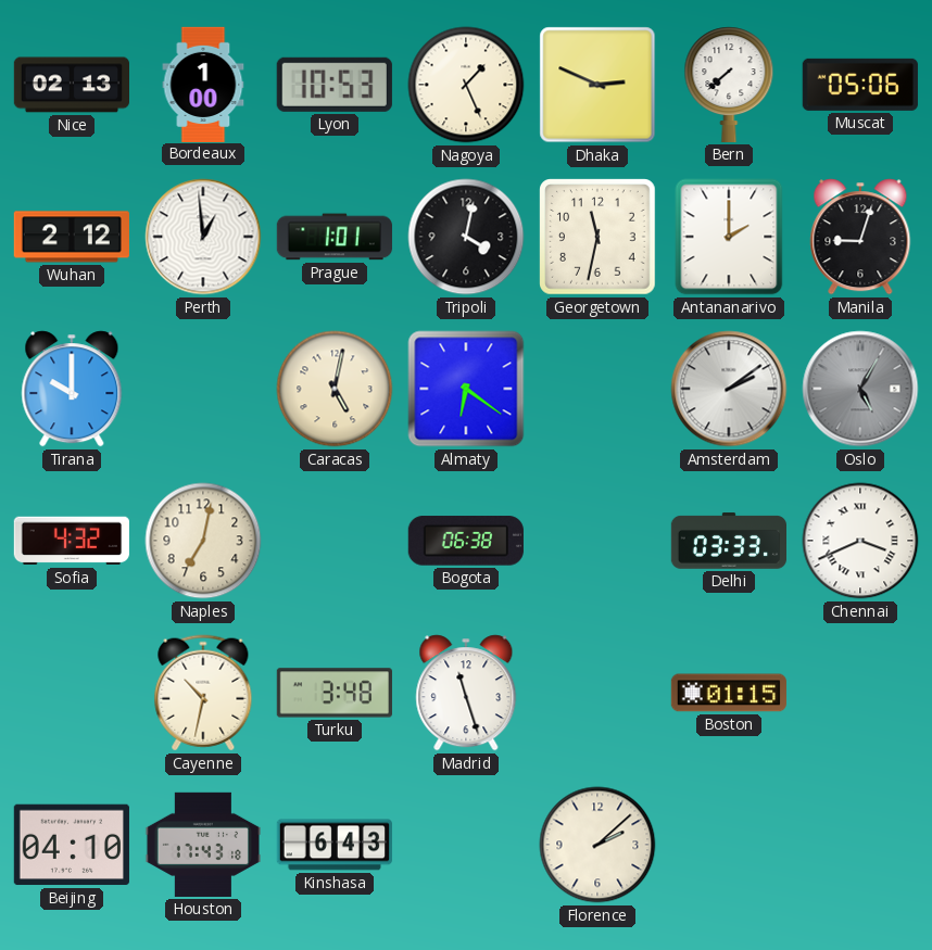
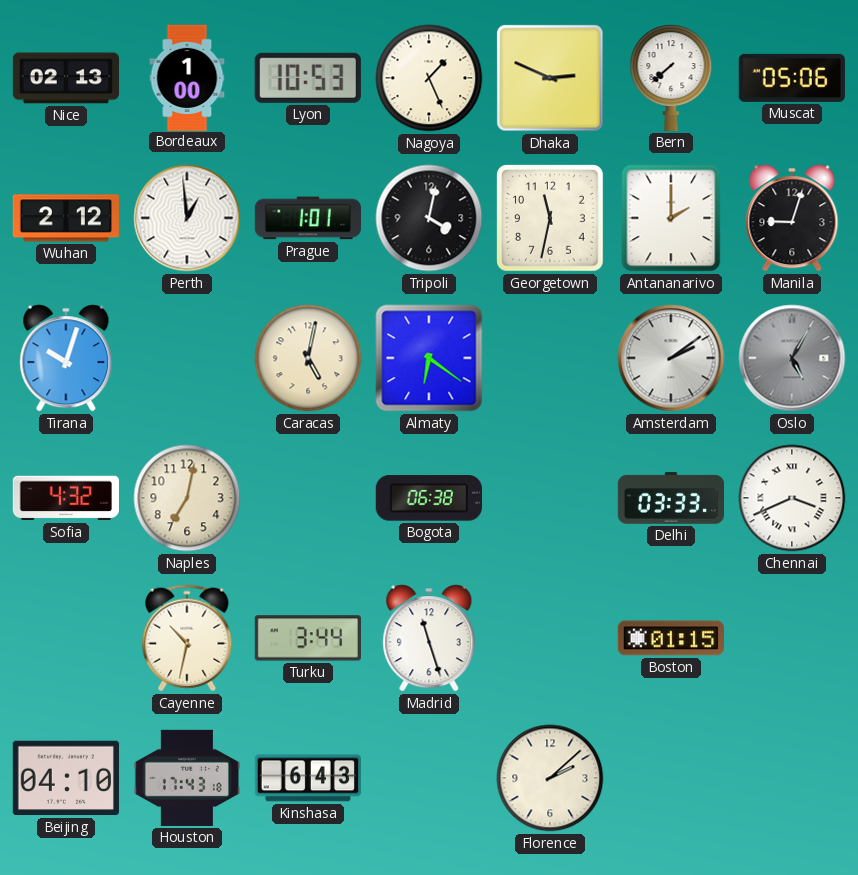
Tirana: 10:00 -> 10:03 (66, 358)
Turku: 3:48 -> 3:44 (308, 638)
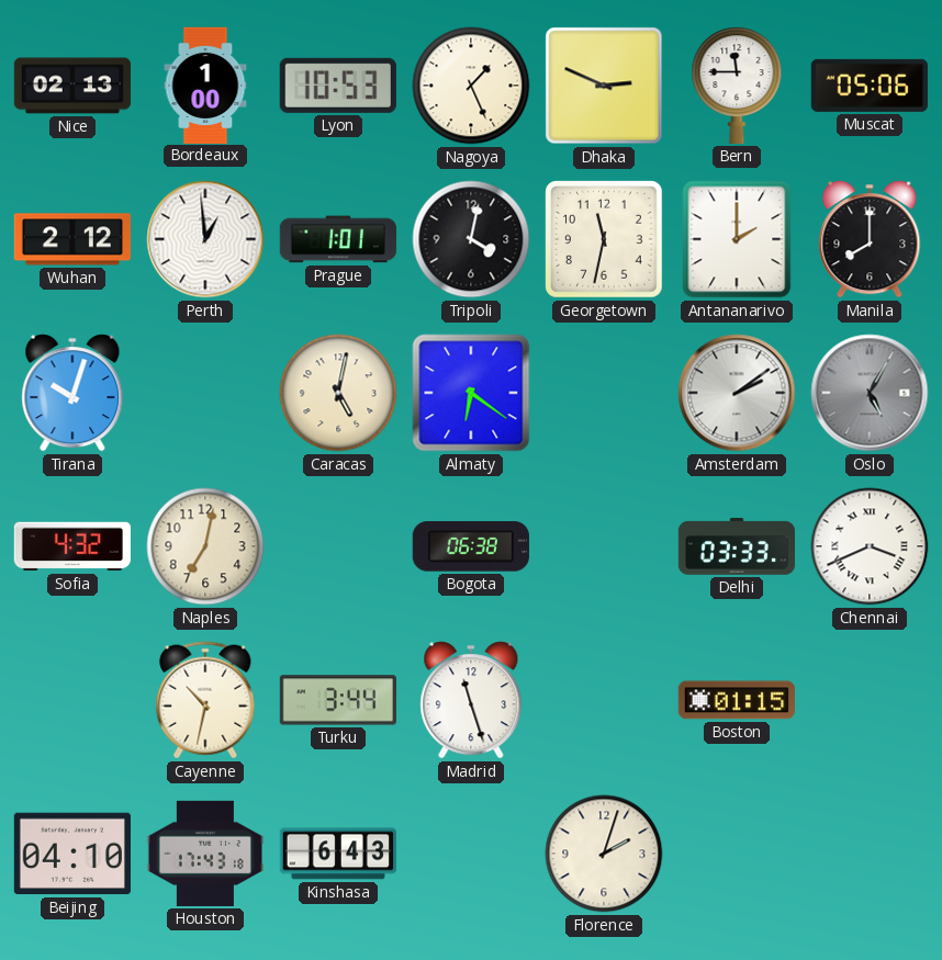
Bern: 7:38 -> 11:45 (737, 86)
Manila: 9:03 -> 8:00 (870, 239)
Florence: 2:08 -> 2:03 (604, 854)
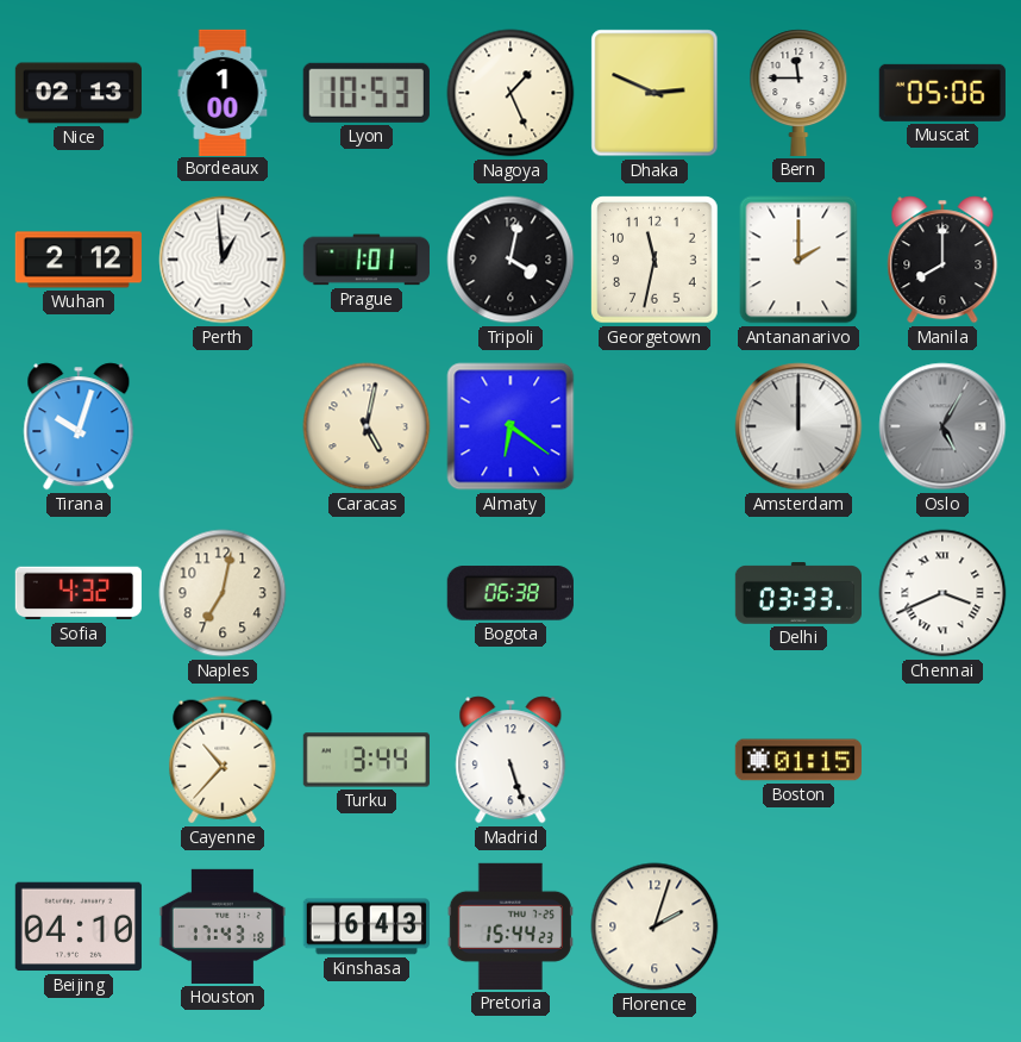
Amsterdam: 2:09 -> 12:00 (798, 426)
Cayenne: 10:32 -> 10:37 (223, 760)
Madrid: 11:27 -> 5:27 (510, 760)
Pretoria: none -> 15:44 (510, 926)
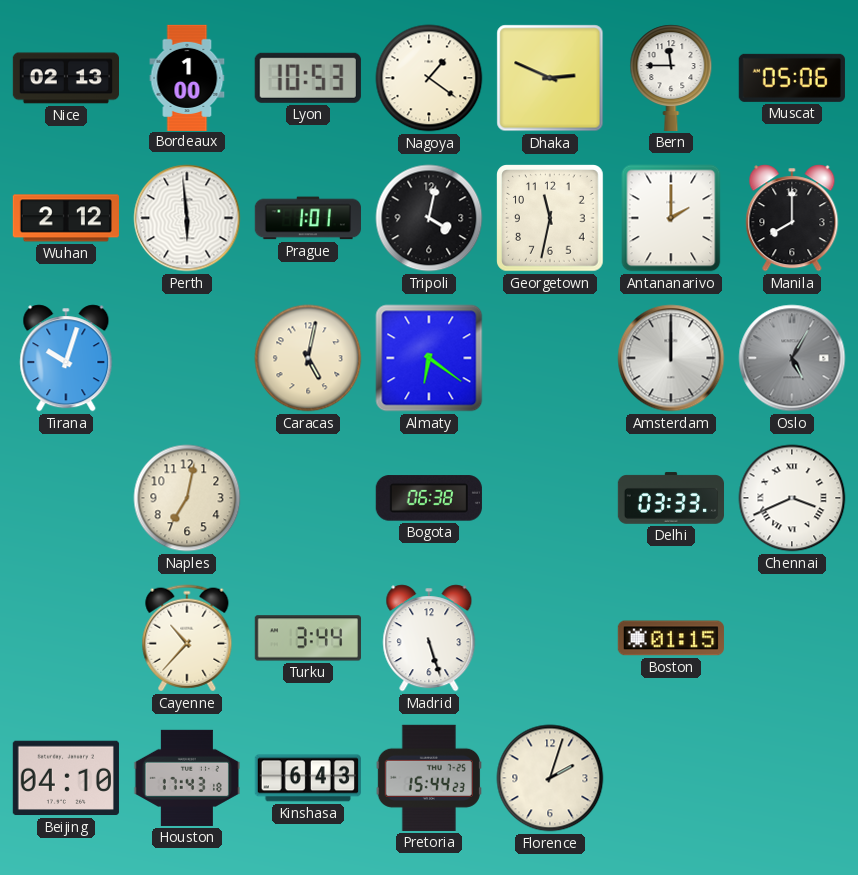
Nagoya: 1:26 -> 1:21 (429, 78)
Perth: 12:59 -> 5:59 (187, 218)
Sofia: 4:32 -> none (79, 593)
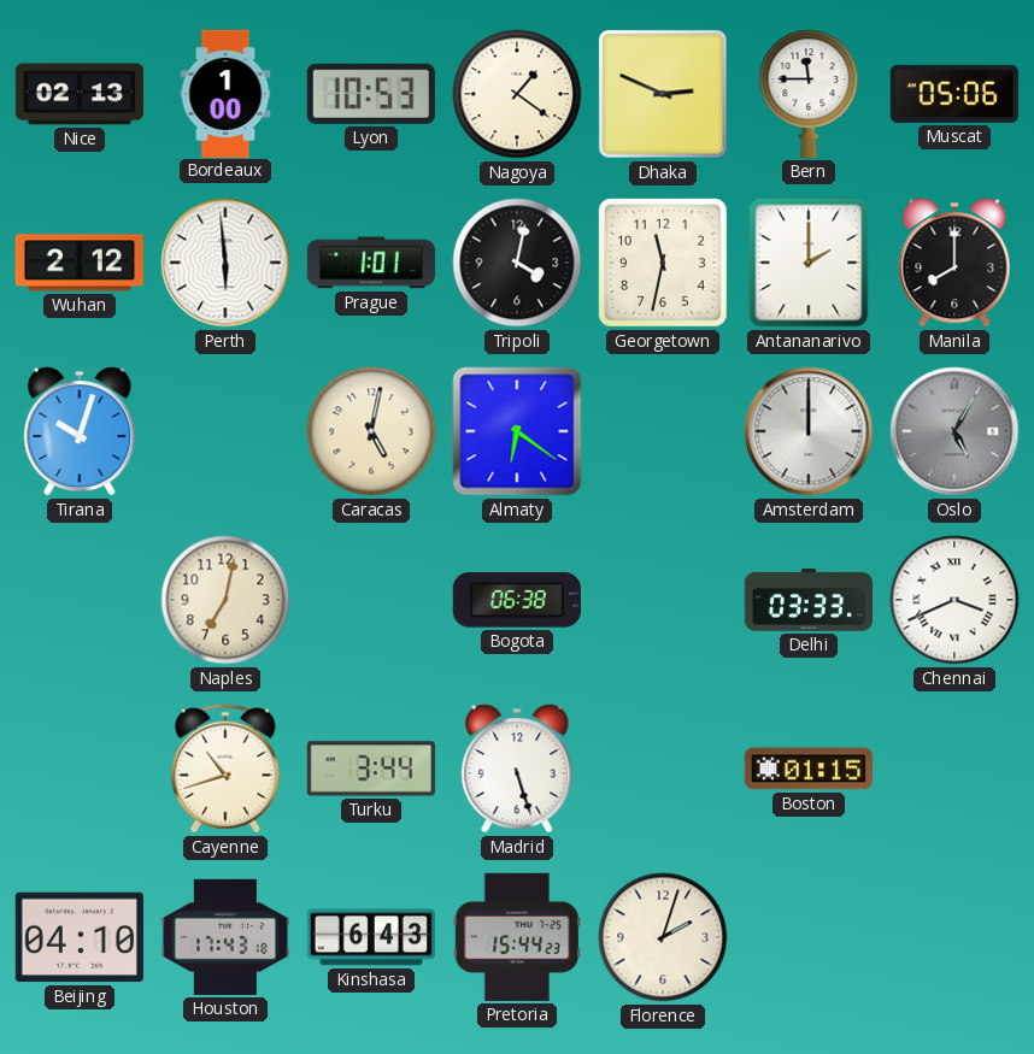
Cayenne: 10:37 -> 10:42 (225, 769)
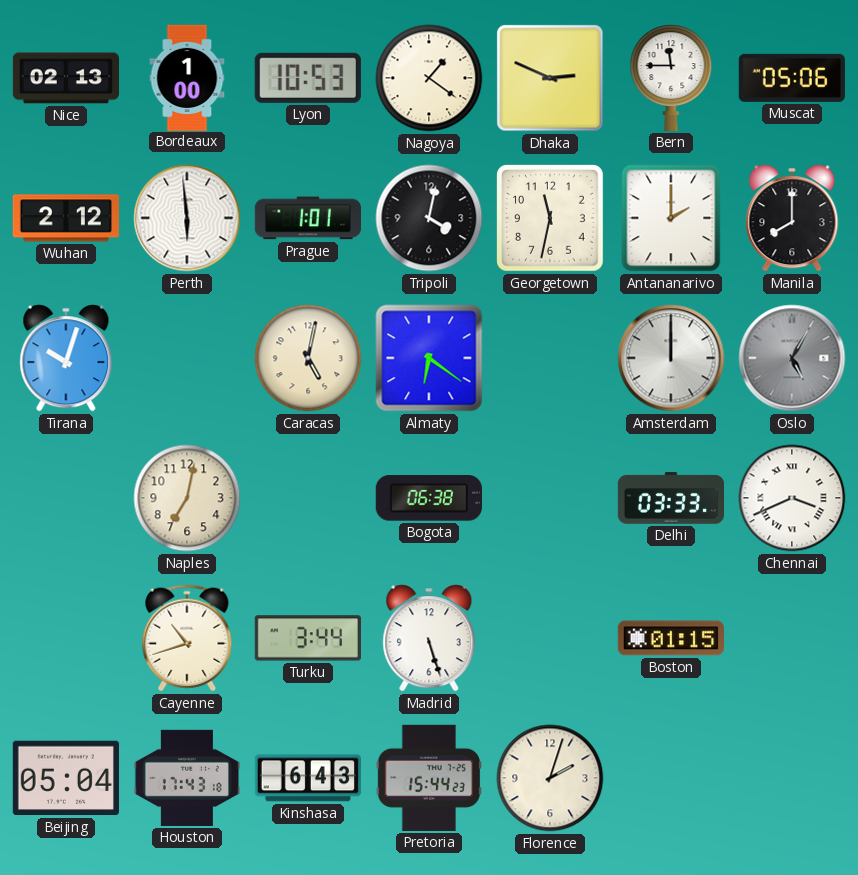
Beijing: 04:10 -> 05:04 (66, 778)
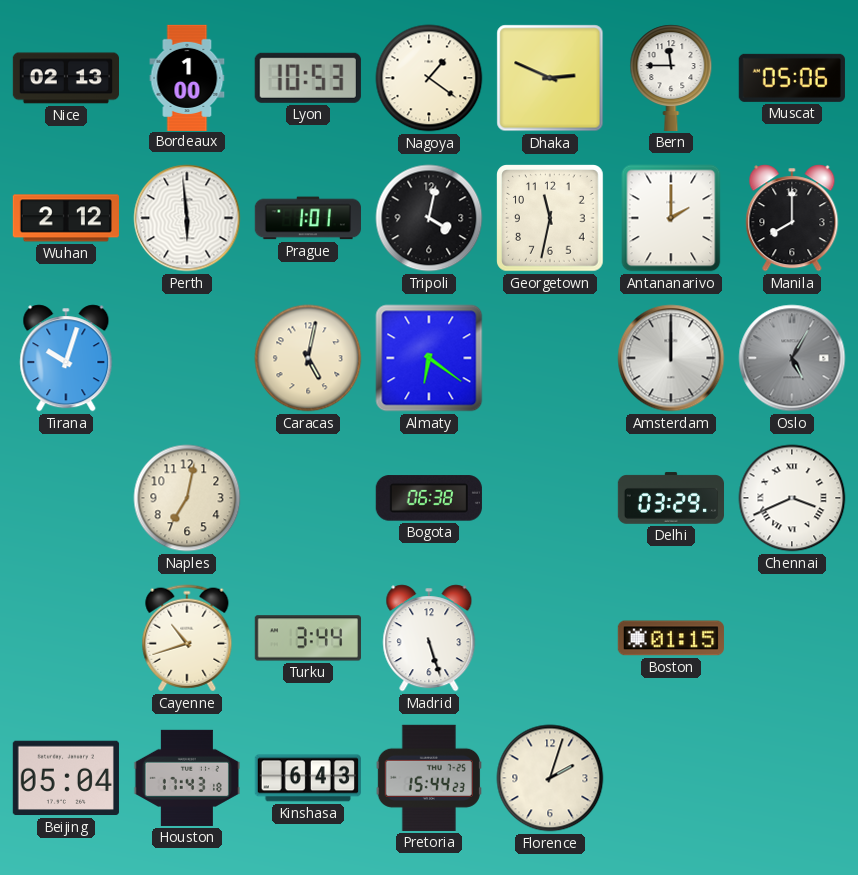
Delhi: 03:33 -> 03:29 (670, 498)
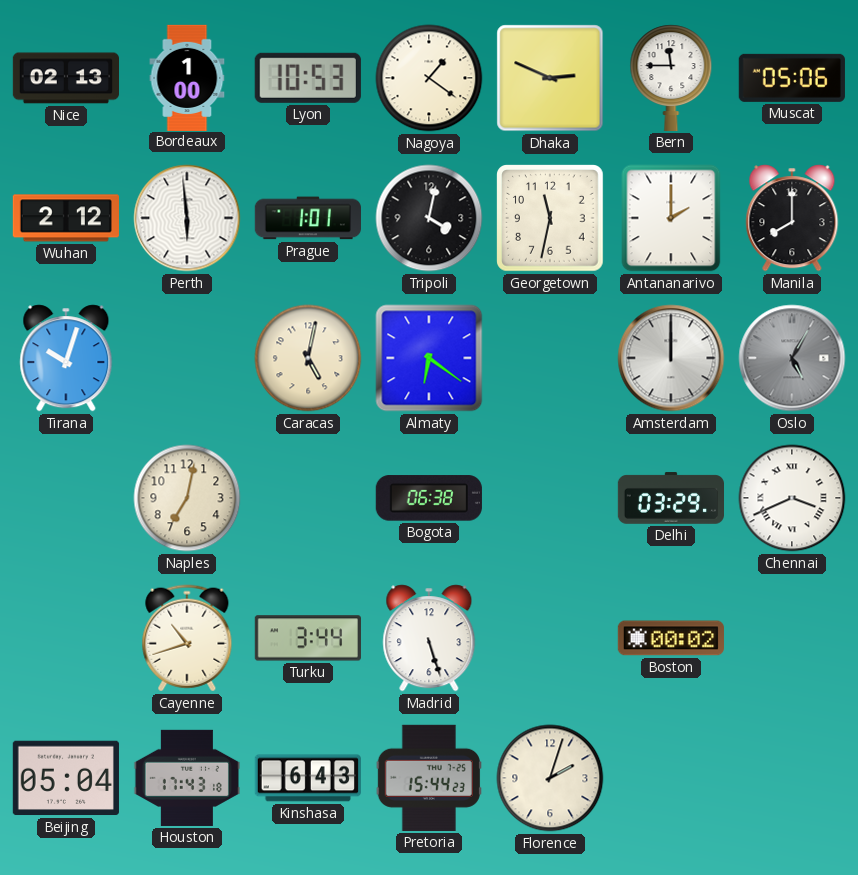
Boston: 01:15 -> 00:02 (671, 638)
